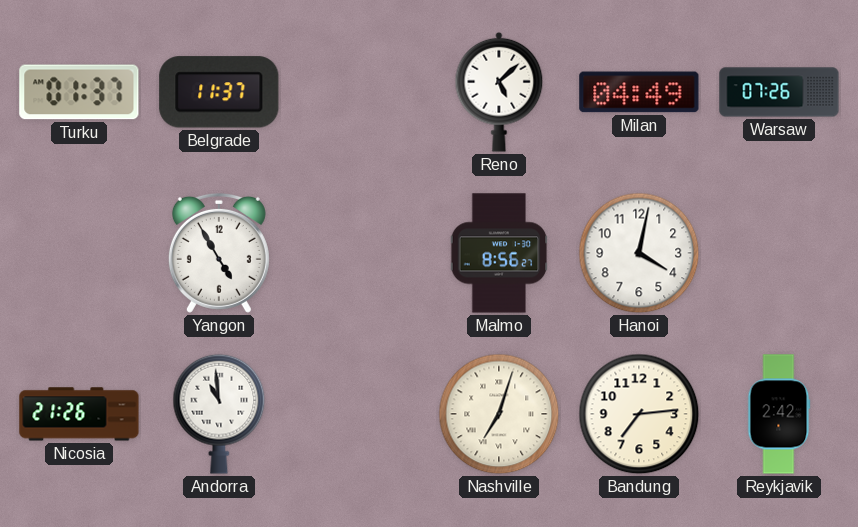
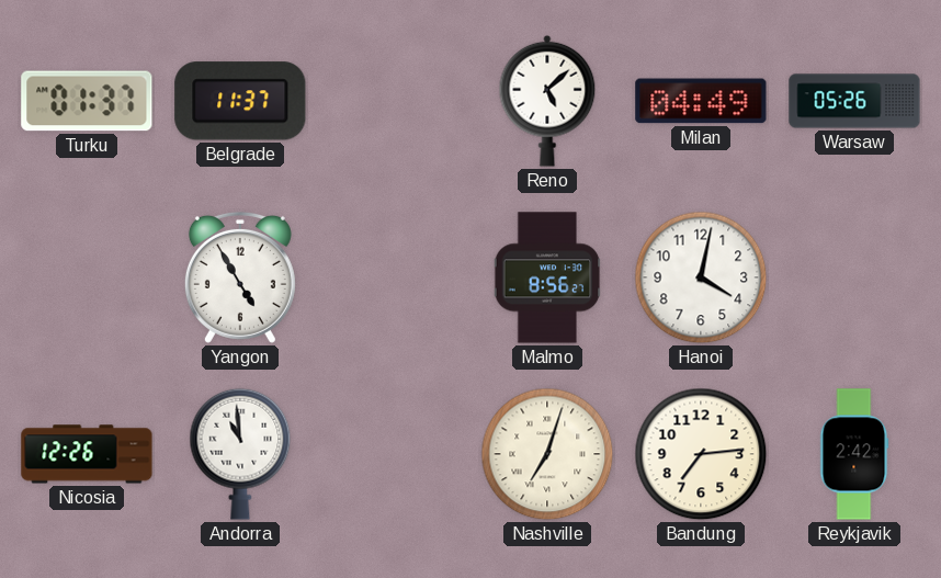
Warsaw: 07:26 -> 05:26 (854, 101)
Nicosia: 21:26 -> 12:26 (87, 454)
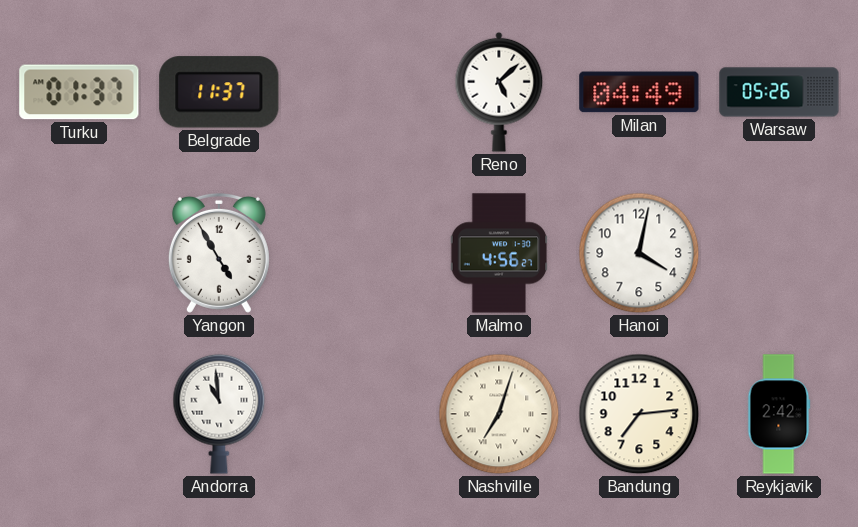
Malmo: 8:56 -> 4:56 (499, 253)
Nicosia: 12:26 -> none (87, 454)
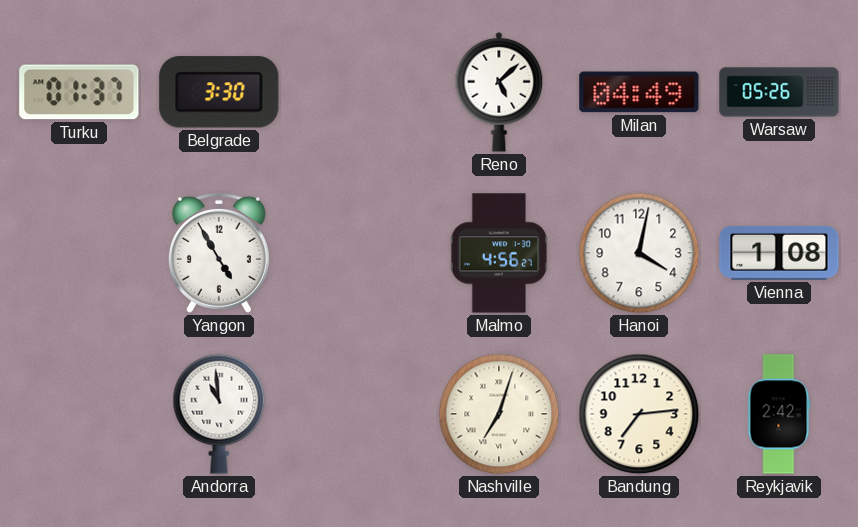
Belgrade: 11:37 -> 3:30 (219, 92)
Vienna: none -> 1:08 (779, 253)
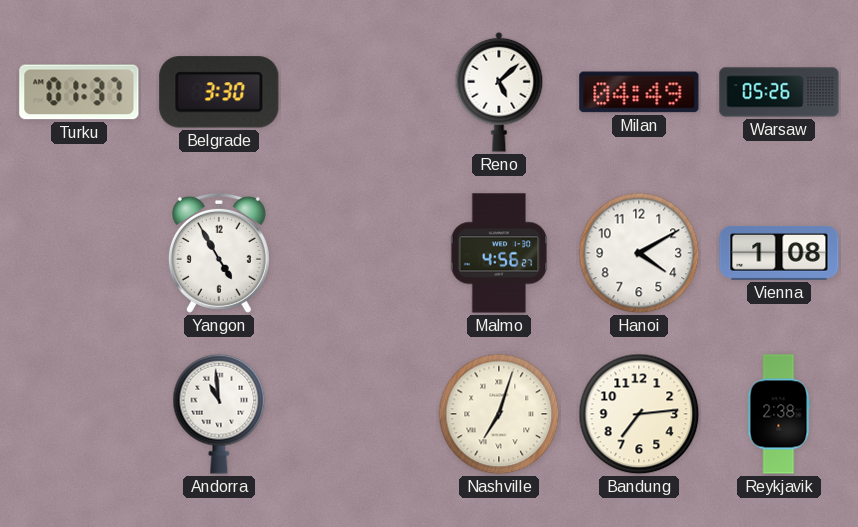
Hanoi: 4:02 -> 4:10 (639, 253)
Reykjavik: 2:42 -> 2:38 (779, 414)
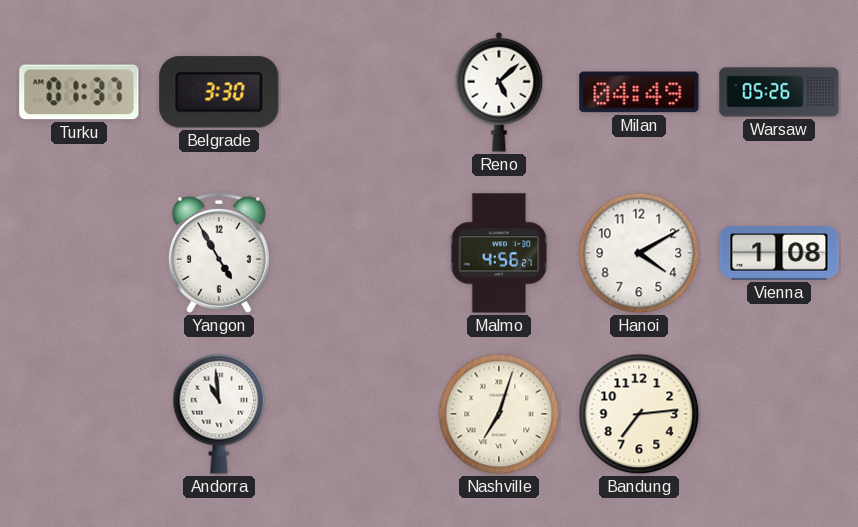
Reykjavik: 2:38 -> none (779, 414)
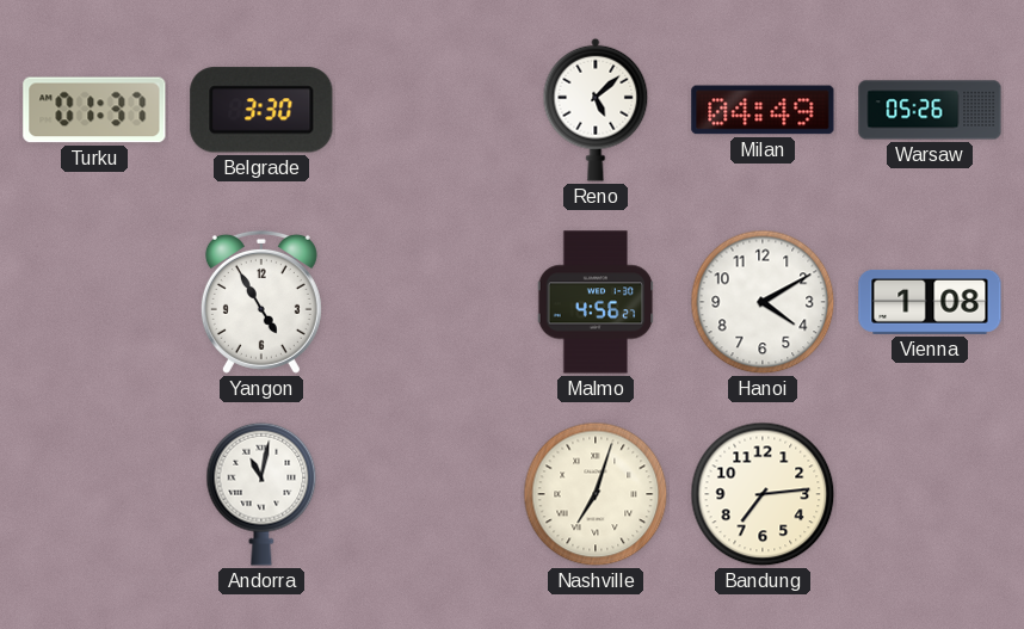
Andorra: 10:59 -> 11:02 (261, 494)
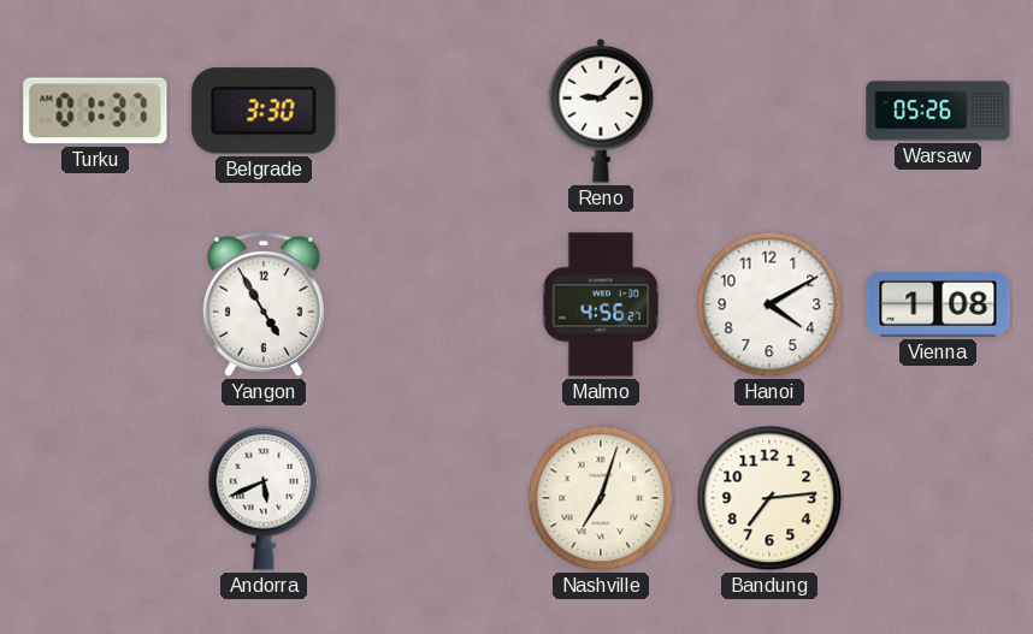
Reno: 5:08 -> 9:08 (601, 111)
Milan: 04:49 -> none (763, 110)
Andorra: 11:02 -> 5:41 (264, 498)
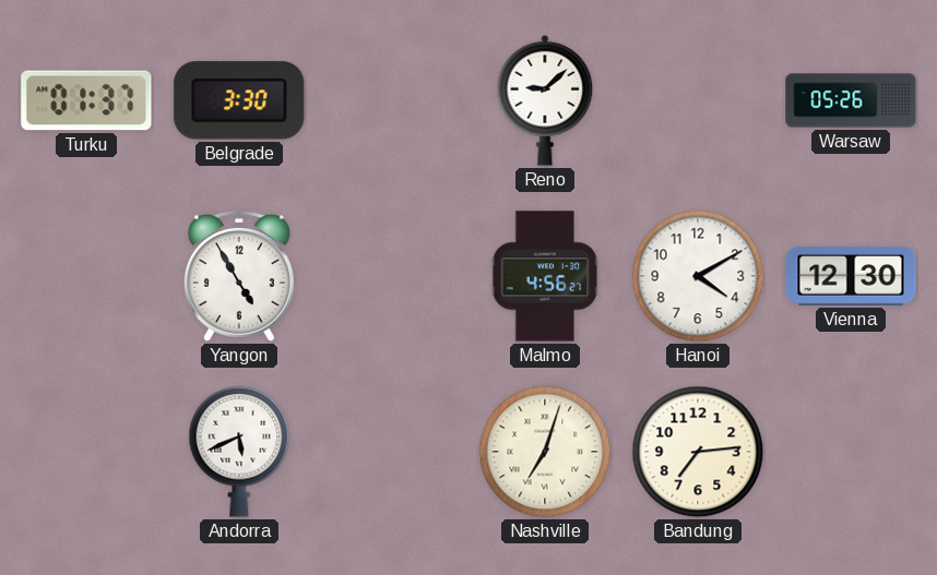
Vienna: 1:08 -> 12:30 (851, 276)
